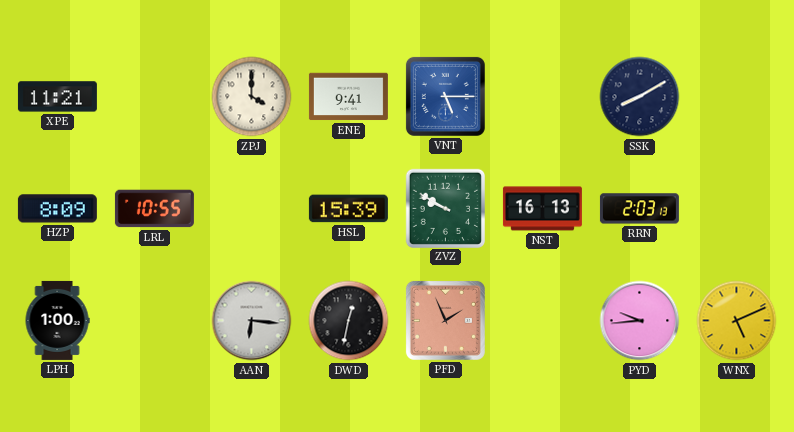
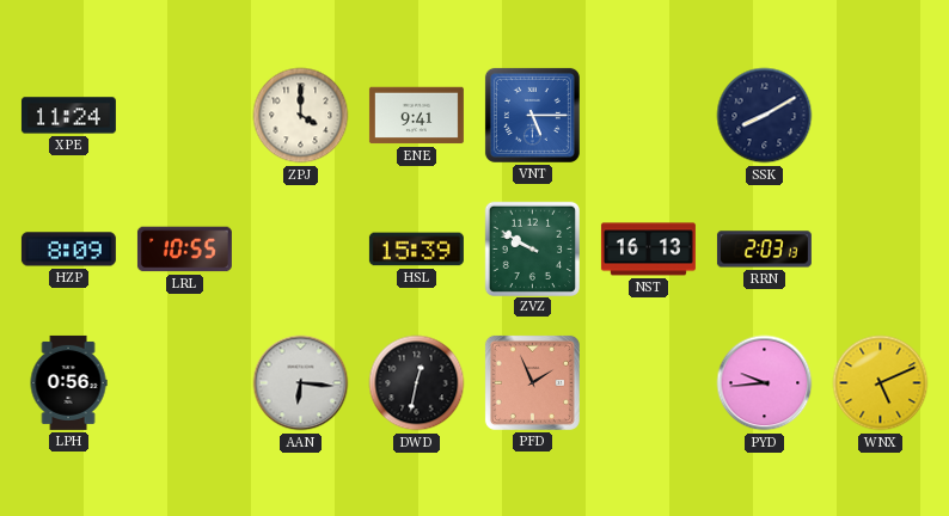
XPE: 11:21 -> 11:24 (68, 116)
LPH: 1:00 -> 0:56 (68, 382)
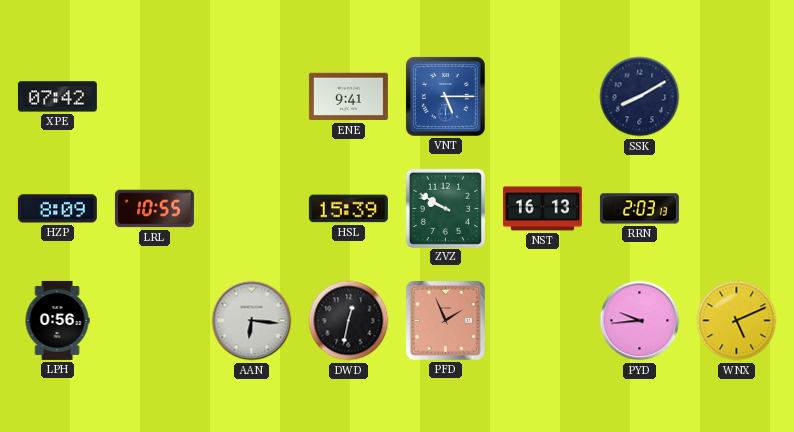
XPE: 11:24 -> 07:42 (57, 97)
ZPJ: 4:00 -> none (301, 116)
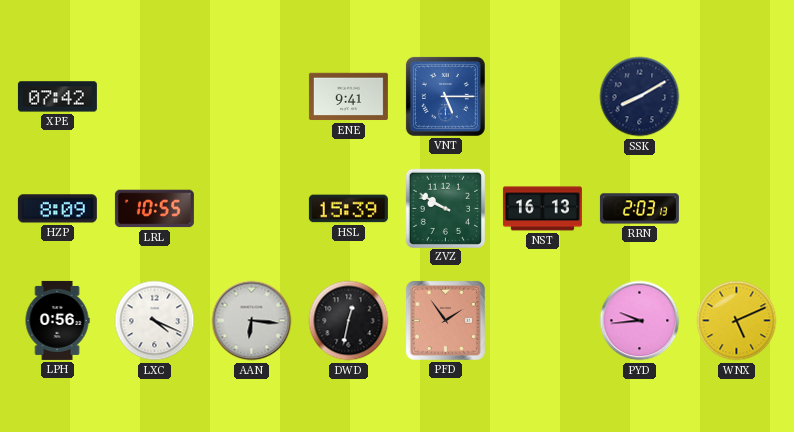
LXC: none -> 4:19 (155, 321)
PFD: 1:56 -> 1:54 (445, 320)
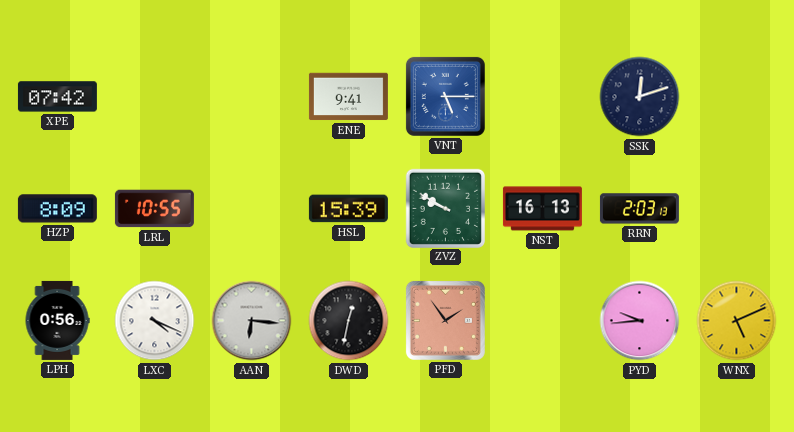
SSK: 8:10 -> 12:12 (640, 97)
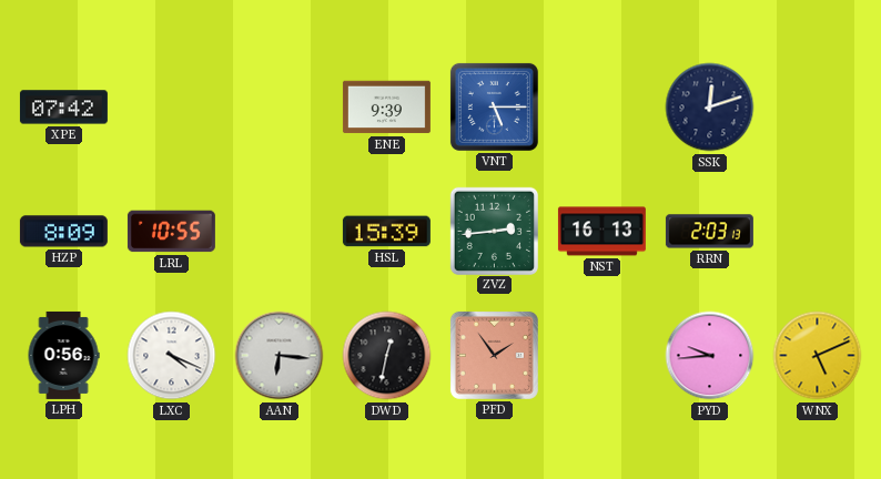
ENE: 9:41 -> 9:39 (386, 108)
ZVZ: 9:50 -> 2:44 (494, 231)
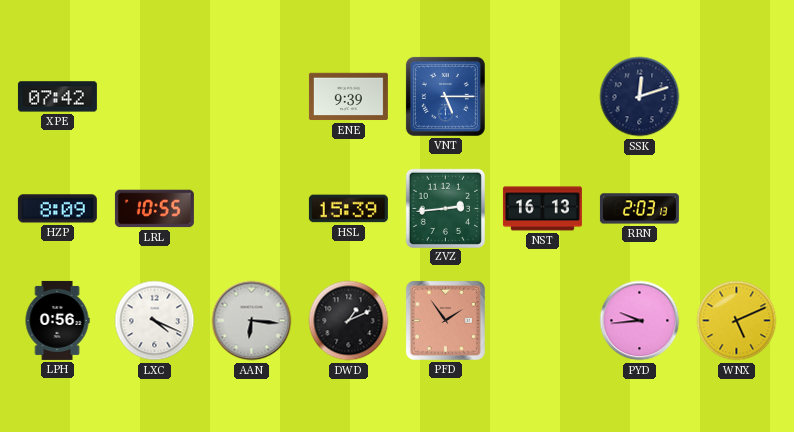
DWD: 12:32 -> 1:11 (349, 321)
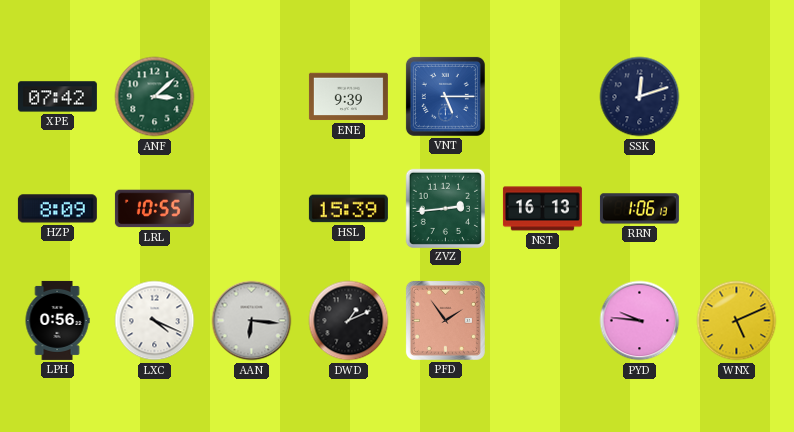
ANF: none -> 3:08 (155, 97)
RRN: 2:03 -> 1:06 (639, 209)
PYD: 9:44 -> 9:46 (640, 321)
